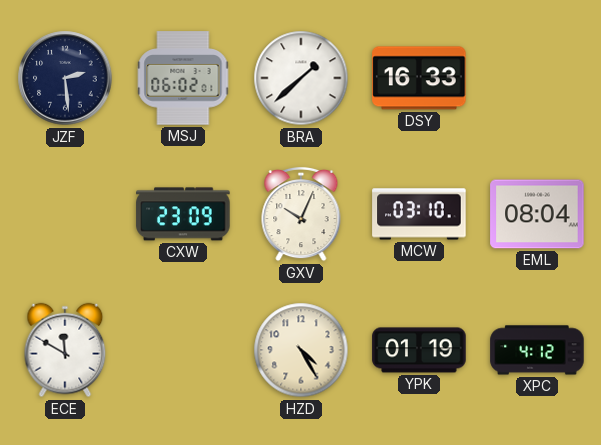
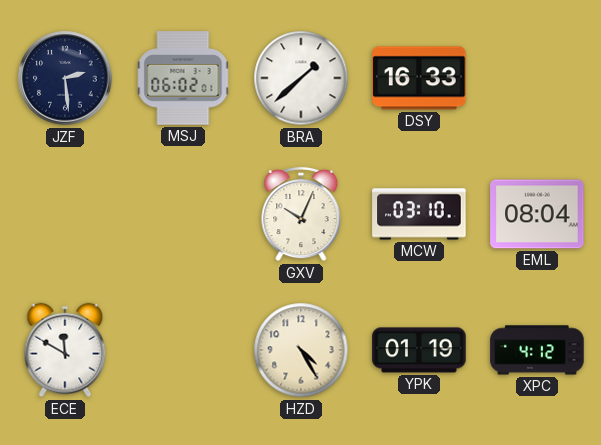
CXW: 23:09 -> none (183, 214)
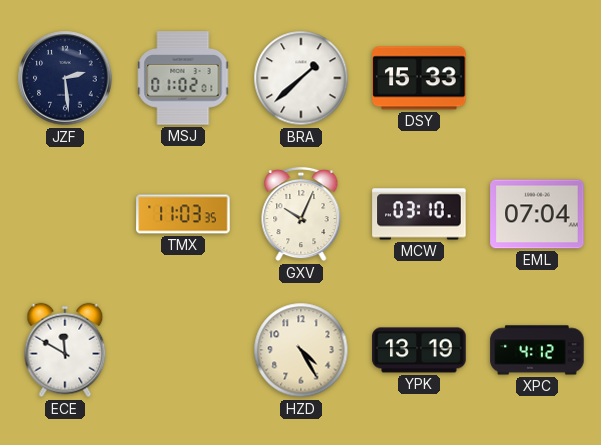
MSJ: 06:02 -> 01:02 (183, 78)
DSY: 16:33 -> 15:33 (419, 78)
TMX: none -> 11:03 (183, 214)
EML: 08:04 -> 07:04 (537, 214)
YPK: 01:19 -> 13:19 (419, 350)
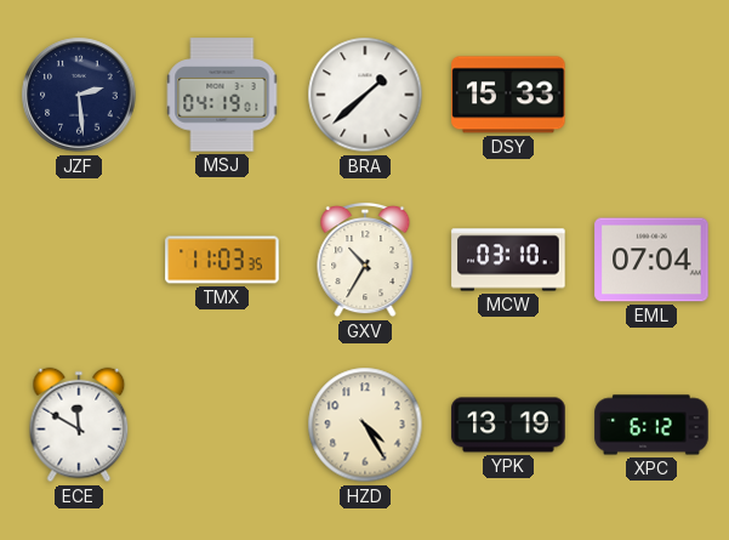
MSJ: 01:02 -> 04:19 (222, 95)
GXV: 10:04 -> 10:35 (365, 260)
XPC: 4:12 -> 6:12 (651, 425)
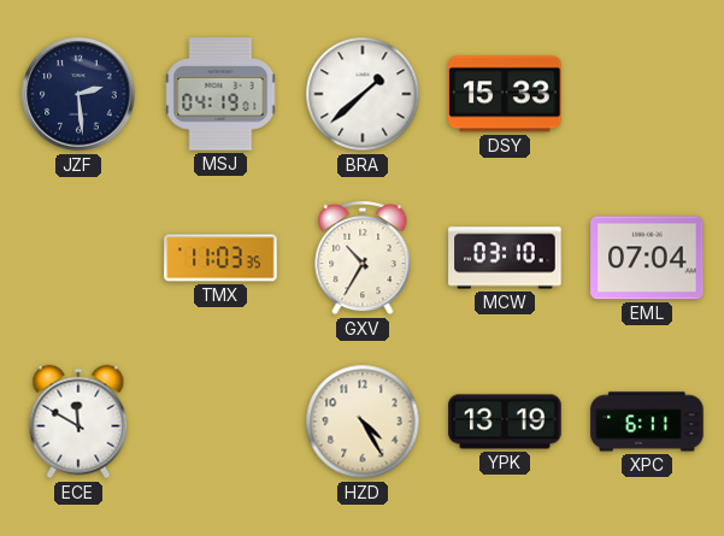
XPC: 6:12 -> 6:11 (647, 422)
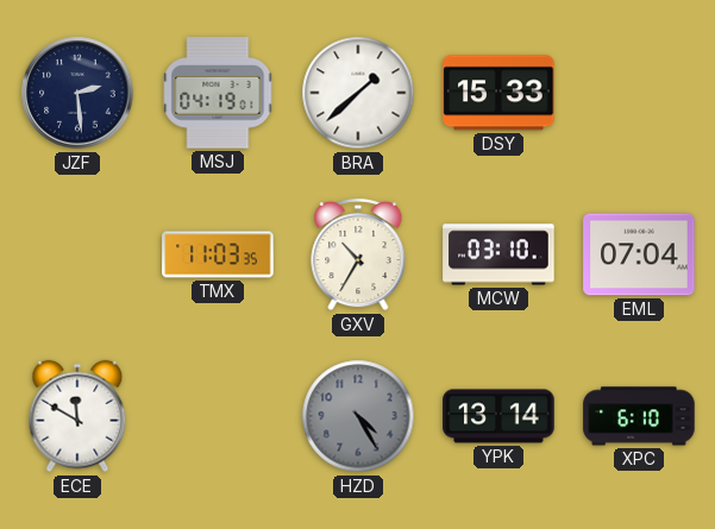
HZD dial: cream -> grey (358, 416)
YPK: 13:19 -> 13:14 (498, 416)
XPC: 6:11 -> 6:10 (639, 416)
